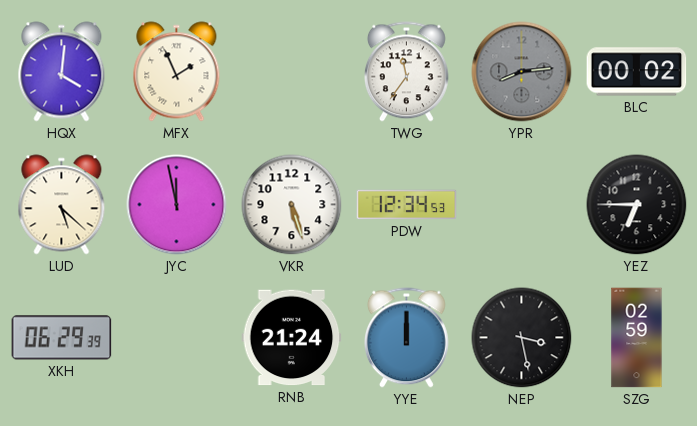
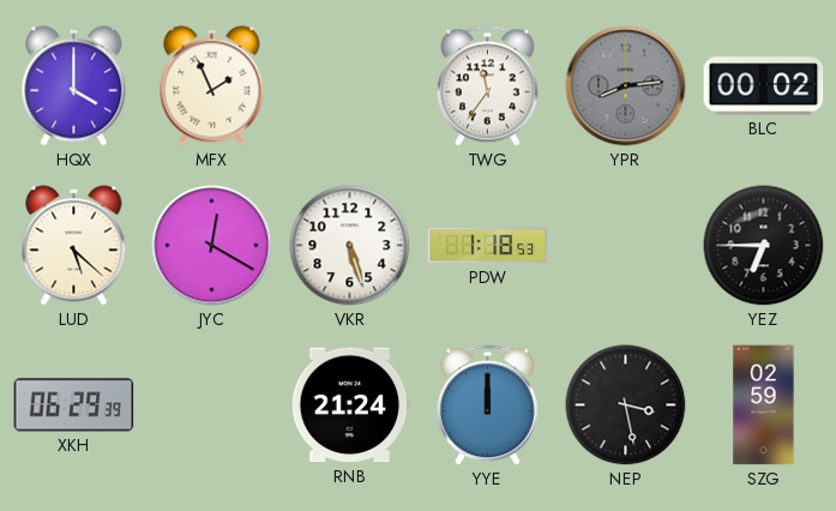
HQX: 4:01 -> 4:00 (74, 86)
JYC: 11:58 -> 12:20 (212, 246)
PDW: 12:34 -> 1:18 (488, 246)
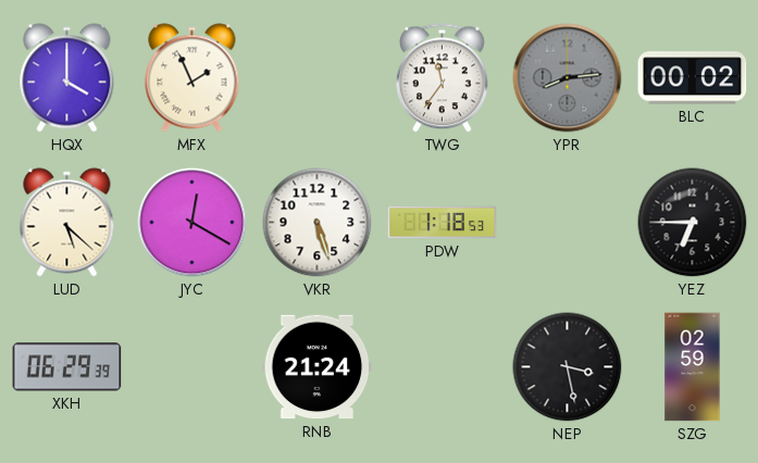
YYE: 12:00 -> none (488, 405)
